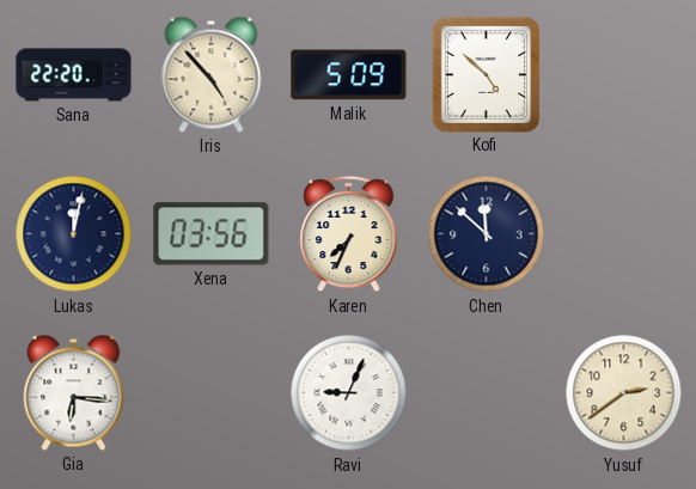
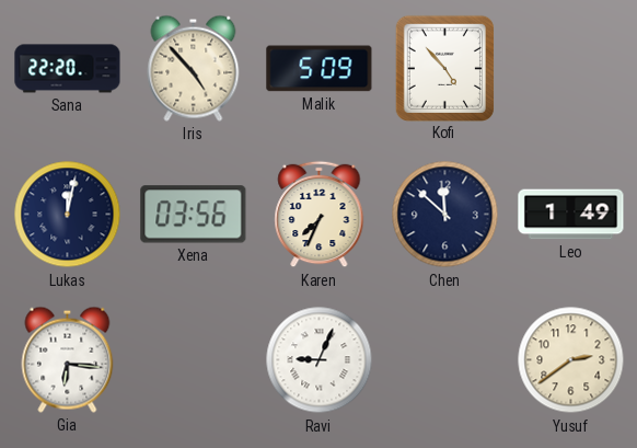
Kofi: 4:52 -> 4:53 (444, 68)
Leo: none -> 1:49 (571, 215)
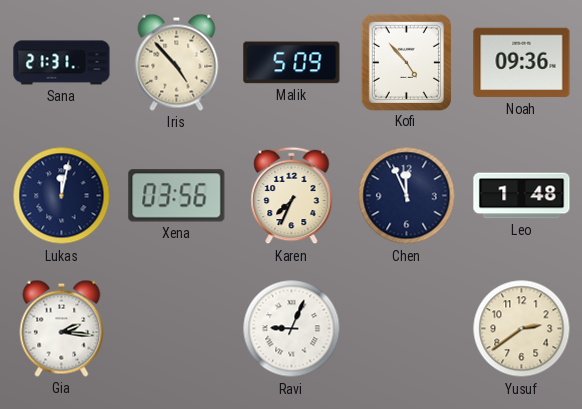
Sana: 22:20 -> 21:31 (62, 63)
Noah: none -> 09:36 (522, 63)
Chen: 11:52 -> 11:56 (407, 196)
Leo: 1:49 -> 1:48 (522, 196)
Gia: 6:16 -> 2:16 (62, 328)
